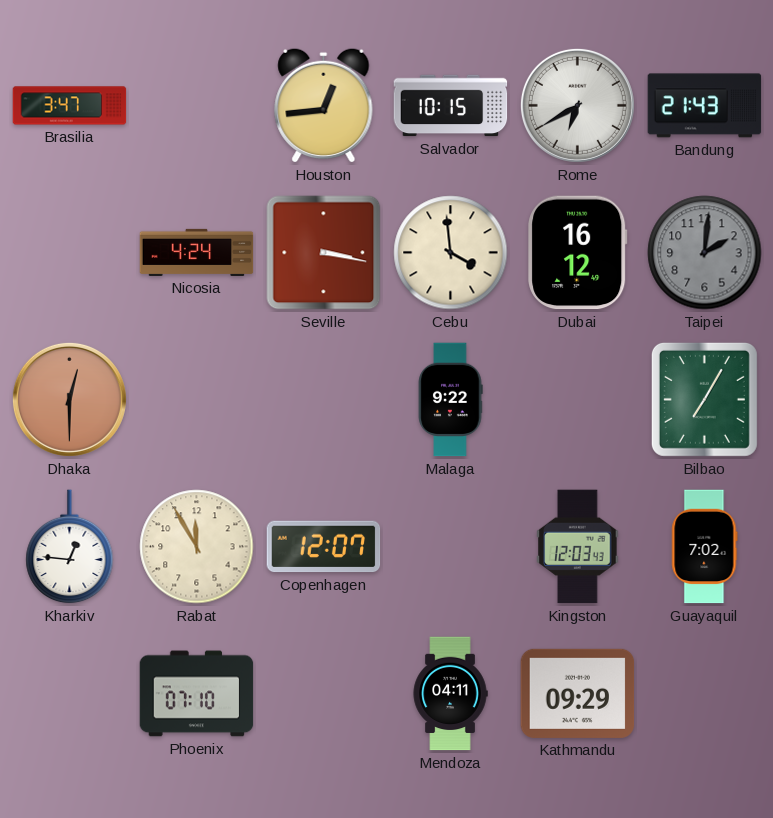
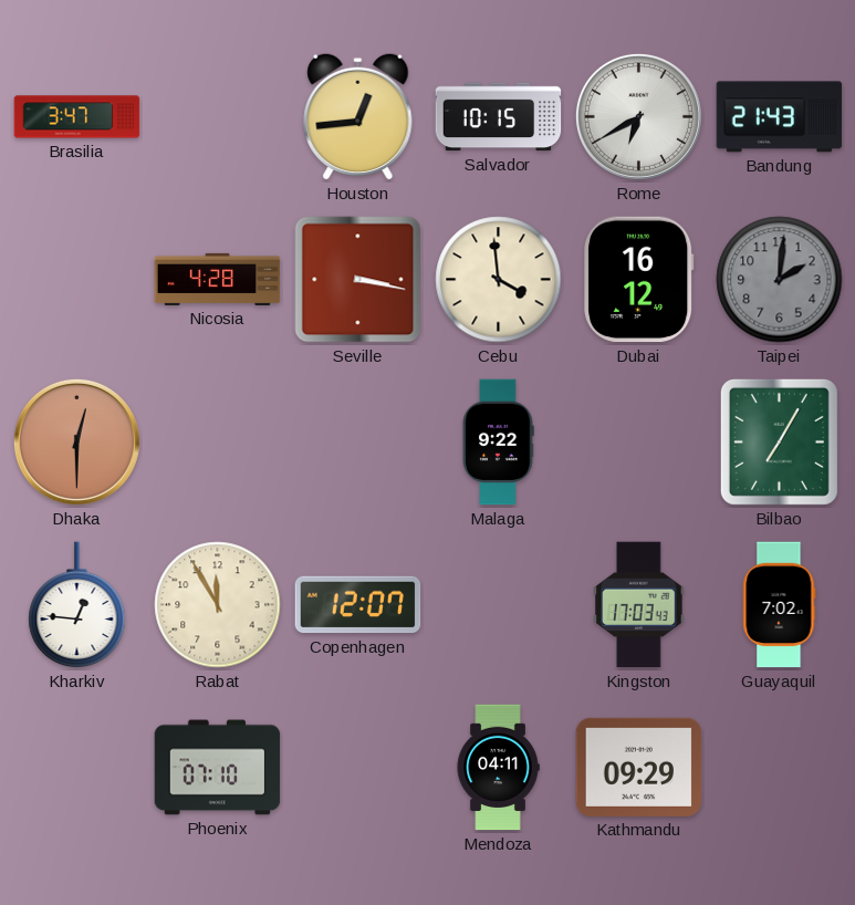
Nicosia: 4:24 -> 4:28 (218, 279)
Kingston: 12:03 -> 17:03 (639, 605)
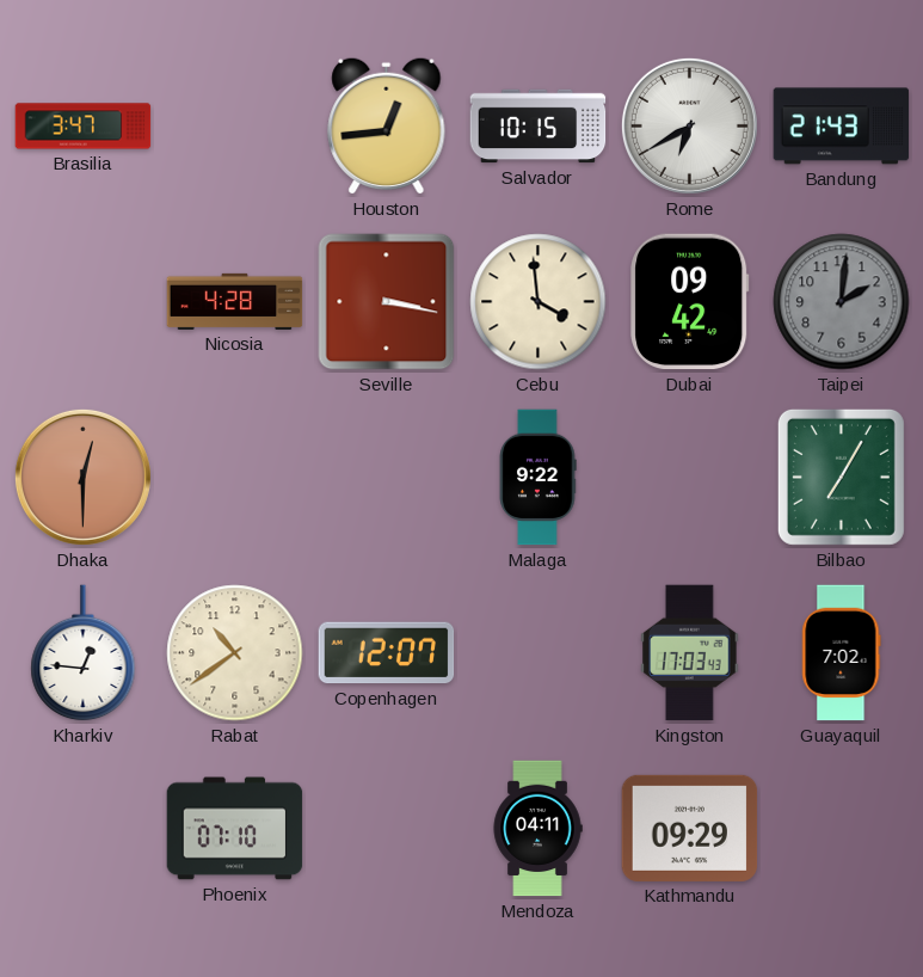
Dubai: 16:12 -> 09:42 (690, 302)
Rabat: 11:55 -> 10:39 (235, 653)
